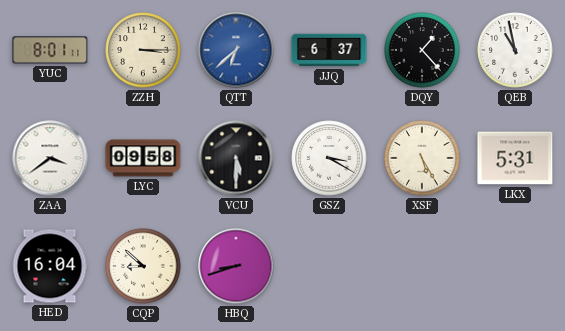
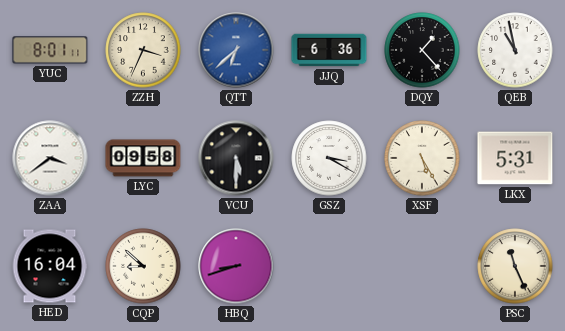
ZZH: 3:15 -> 3:34 (143, 50)
JJQ: 6:37 -> 6:36 (329, 50)
PSC: none -> 11:26 (515, 266)
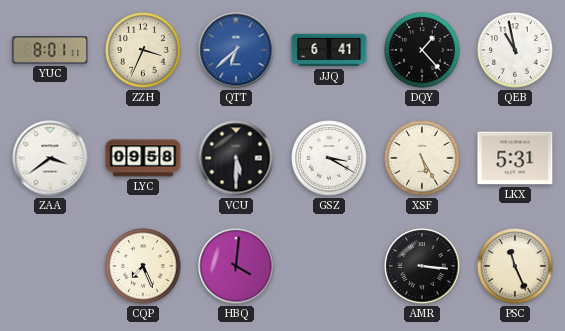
JJQ: 6:36 -> 6:41 (329, 50)
HED: 16:04 -> none (50, 266)
CQP: 8:52 -> 7:26 (143, 266)
HBQ: 8:42 -> 4:01 (236, 266)
AMR: none -> 3:16 (422, 266)
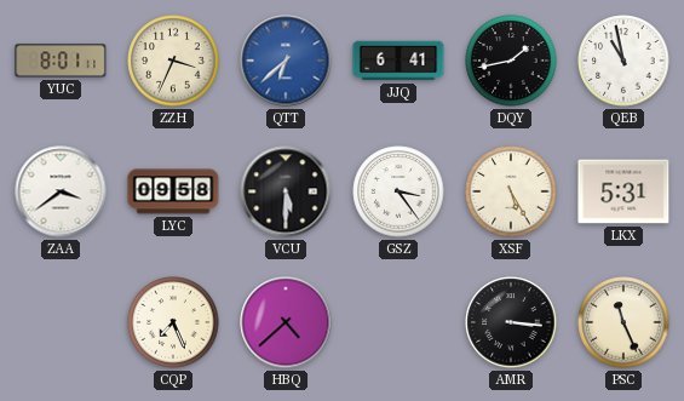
DQY: 1:23 -> 1:43 (511, 61)
GSZ: 3:20 -> 3:24 (398, 191)
HBQ: 4:01 -> 4:38 (286, 322)
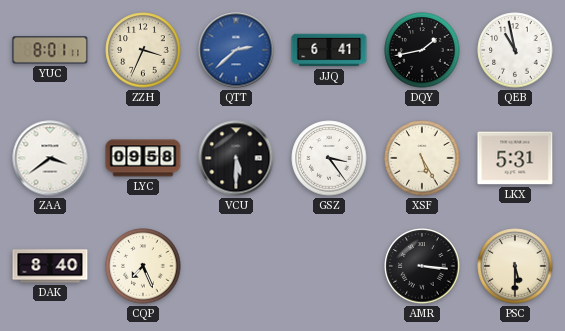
QTT: 6:38 -> 2:38 (236, 50)
DAK: none -> 8:40 (50, 266)
HBQ: 4:38 -> none (286, 322)
PSC: 11:26 -> 5:30 (515, 266)
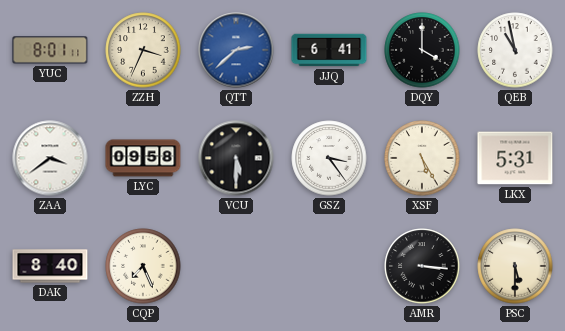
DQY: 1:43 -> 4:00 (422, 50)
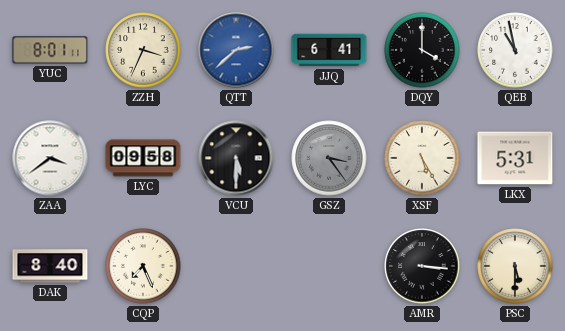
GSZ dial: white -> grey (329, 158)
